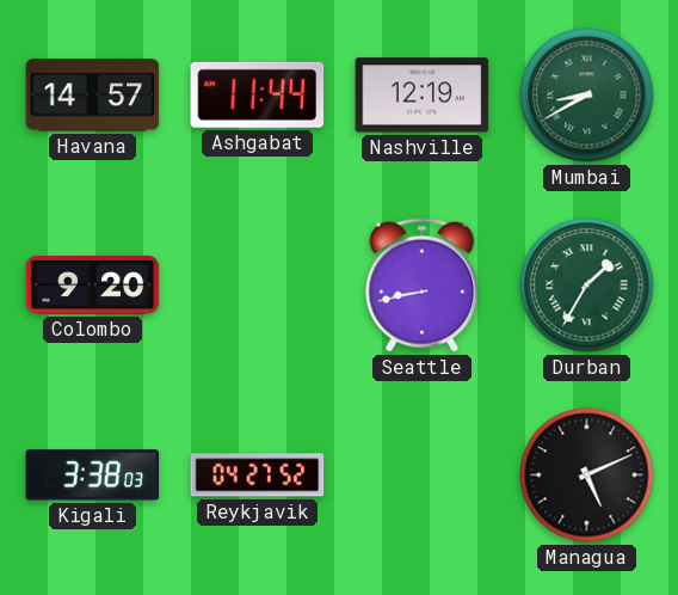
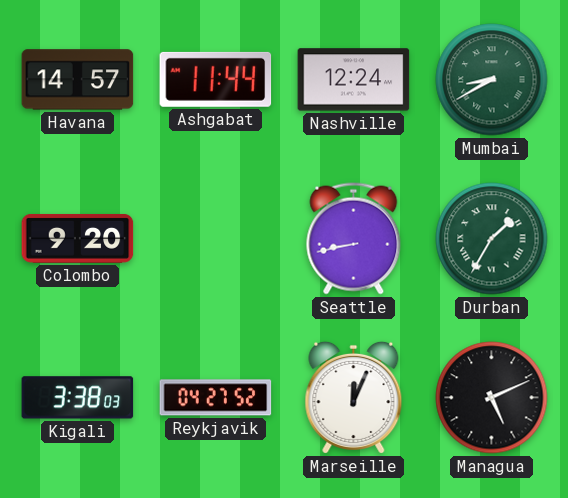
Nashville: 12:19 -> 12:24 (354, 80)
Marseille: none -> 12:04 (354, 397)
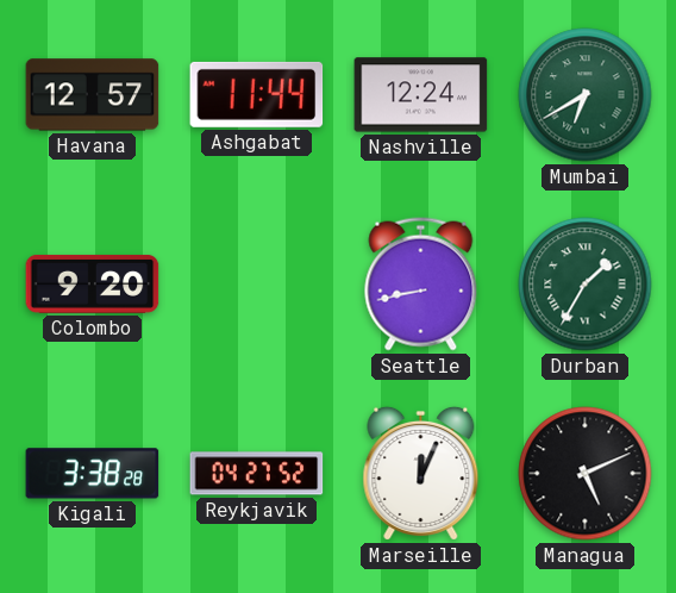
Havana: 14:57 -> 12:57 (93, 95)
Mumbai: 8:40 -> 6:40 (586, 95)
Kigali: 3:38:03 -> 3:38:28 (93, 474)
